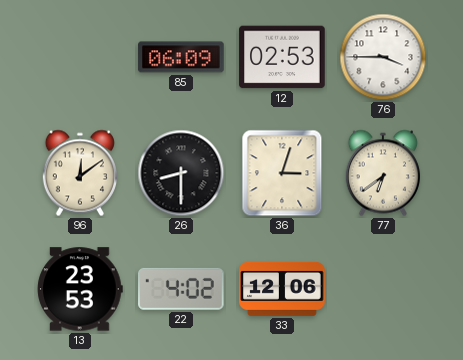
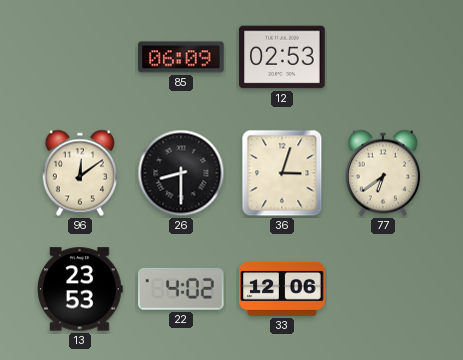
76: 3:45 -> none (383, 57)
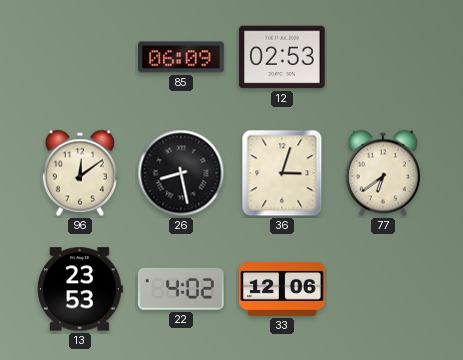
26: 8:30 -> 8:28 (181, 173)
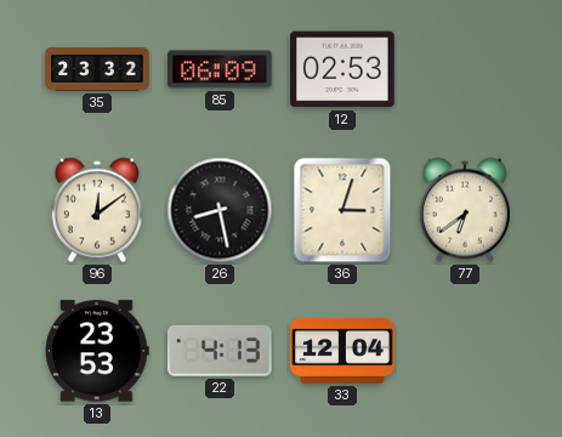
35: none -> 23:32 (97, 69)
22: 4:02 -> 4:13 (221, 351)
33: 12:06 -> 12:04 (342, 351)
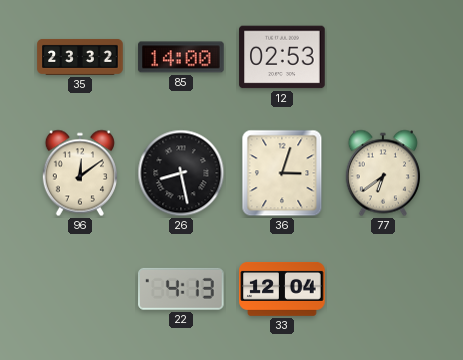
85: 06:09 -> 14:00 (181, 57)
13: 23:53 -> none (97, 351)
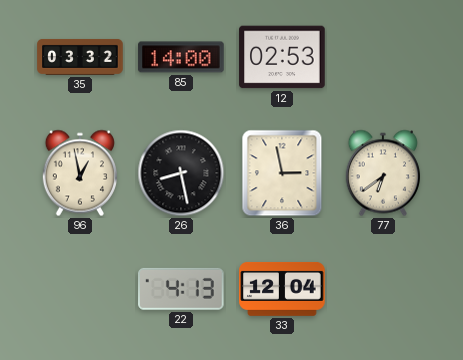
35: 23:32 -> 03:32 (80, 57)
96: 12:09 -> 12:58 (80, 173)
36: 3:03 -> 2:58 (282, 173)
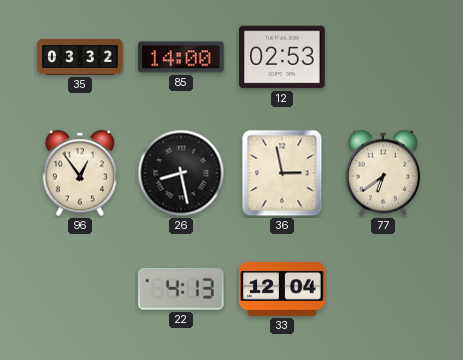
96: 12:58 -> 12:54 (80, 173)
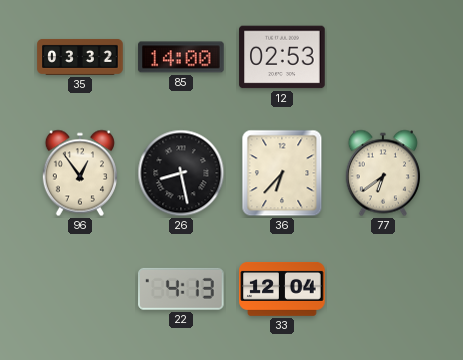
36: 2:58 -> 6:37 (282, 173)
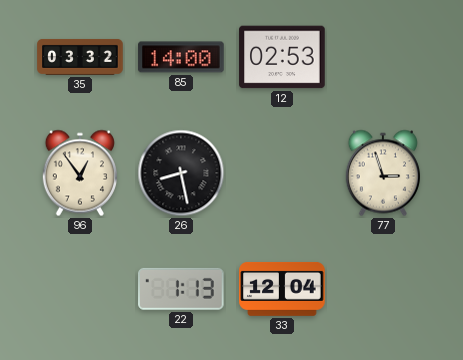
36: 6:37 -> none (282, 173)
77: 6:39 -> 2:57 (383, 173)
22: 4:13 -> 1:13 (182, 289)
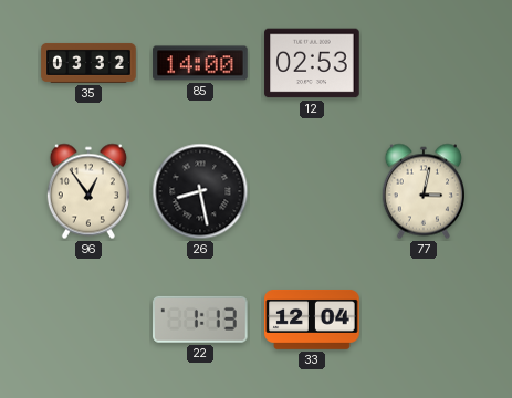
77: 2:57 -> 3:02 (424, 191)
